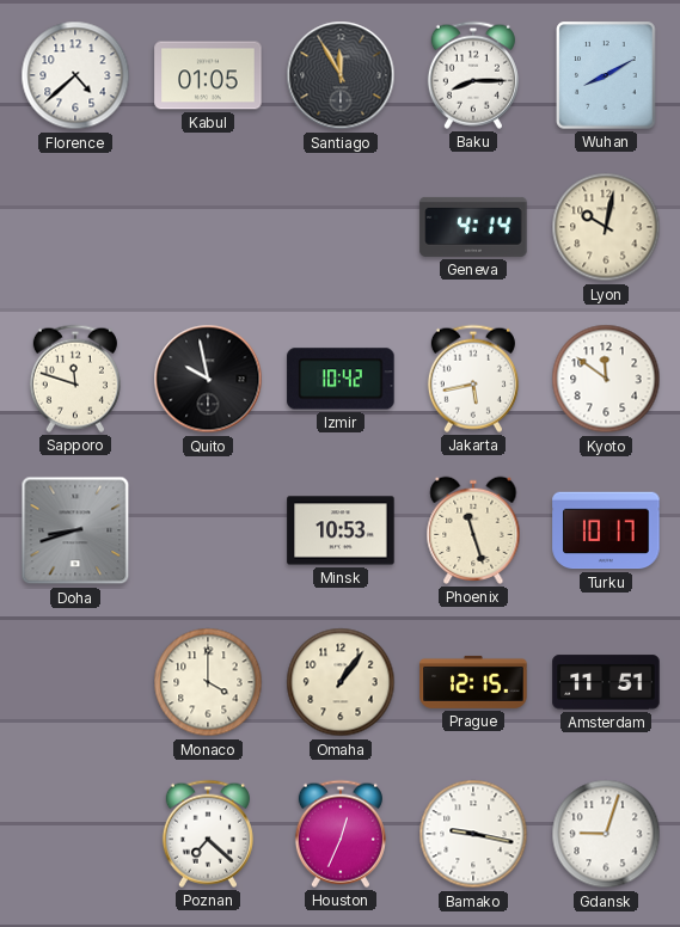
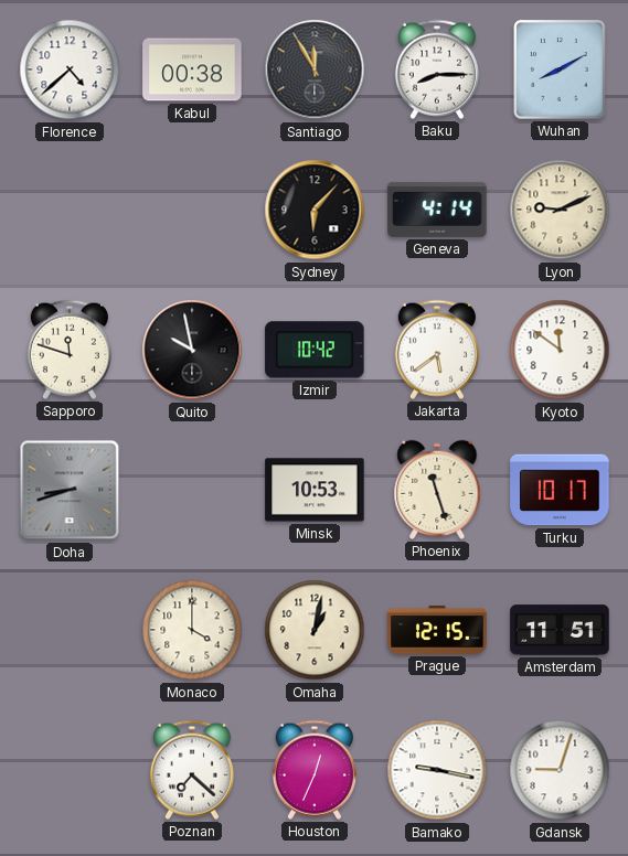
Kabul: 01:05 -> 00:38 (192, 69)
Sydney: none -> 6:07 (315, 210)
Lyon: 10:02 -> 9:11 (560, 210)
Jakarta: 5:43 -> 5:39 (437, 350)
Omaha: 1:06 -> 1:02 (315, 630)
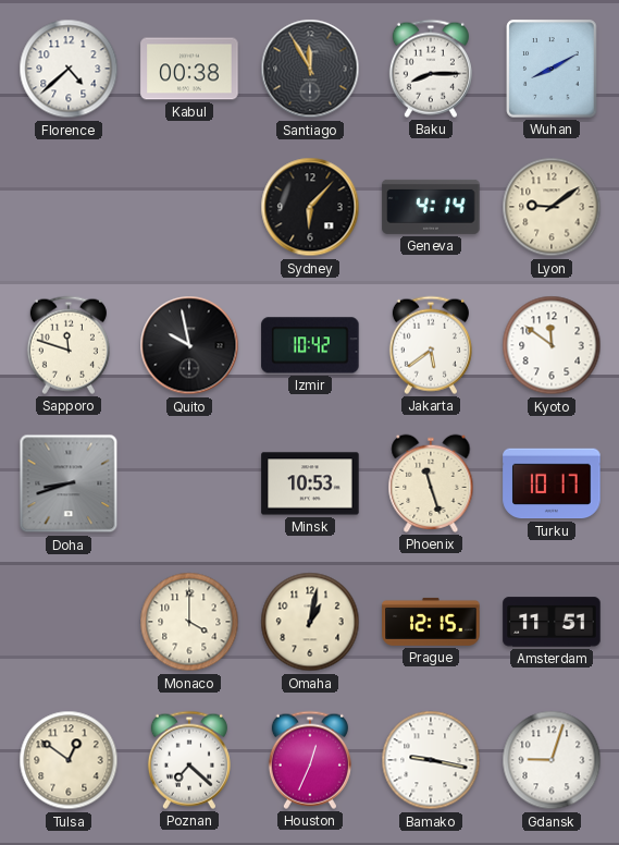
Lyon: 9:11 -> 9:09 (552, 207)
Tulsa: none -> 12:51 (69, 760)
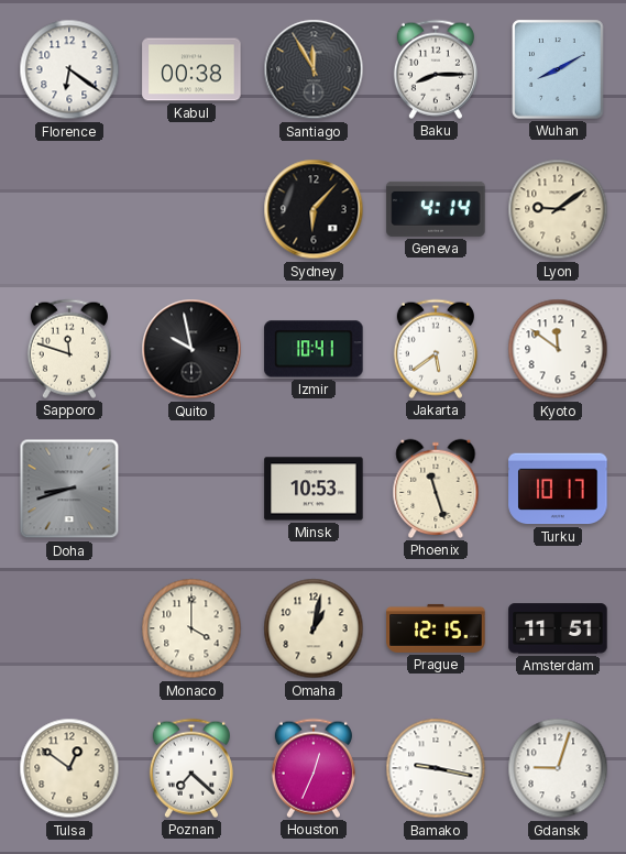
Florence: 4:38 -> 6:21 (69, 69)
Izmir: 10:42 -> 10:41 (314, 349)
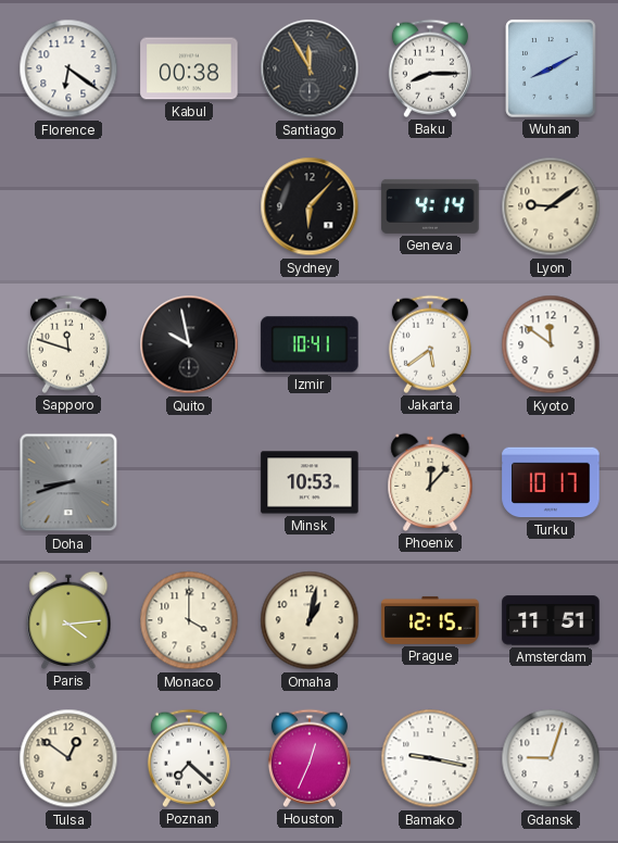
Phoenix: 11:27 -> 12:07 (430, 482)
Paris: none -> 4:14 (68, 620)
